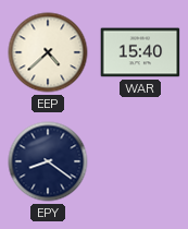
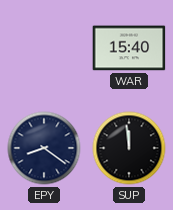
EEP: 4:38 -> none (48, 52)
SUP: none -> 11:59 (129, 148)
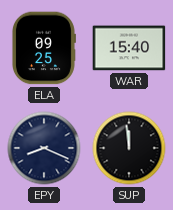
ELA: none -> 09:25 (43, 48)
EPY: 8:21 -> 8:19 (44, 148)
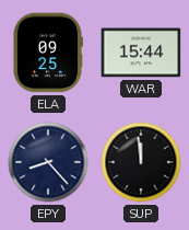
WAR: 15:40 -> 15:44 (141, 53)
EPY: 8:19 -> 8:23 (48, 162)
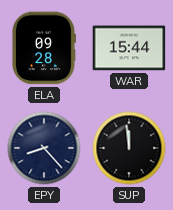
ELA: 09:25 -> 09:28 (43, 48)
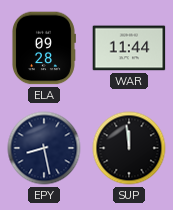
WAR: 15:44 -> 11:44 (129, 48)
EPY: 8:23 -> 8:28 (44, 148)
